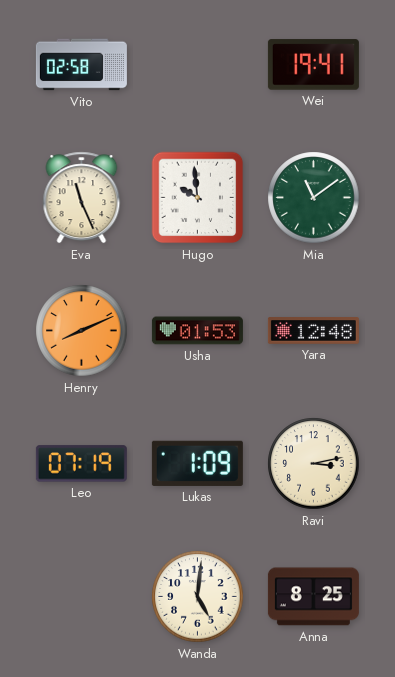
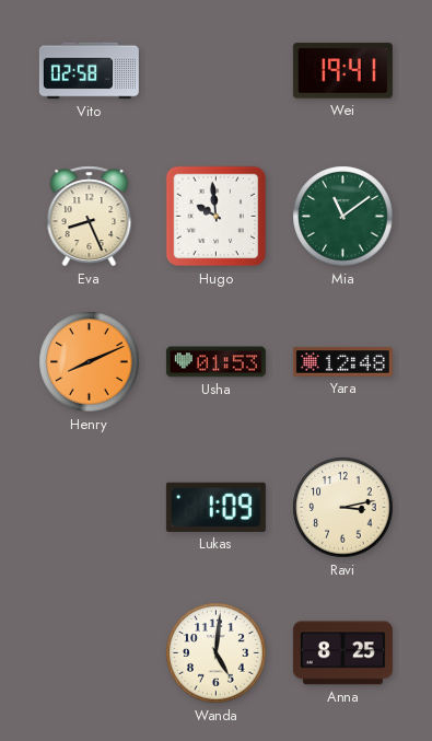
Eva: 11:26 -> 8:26 (90, 217)
Leo: 07:19 -> none (81, 464)
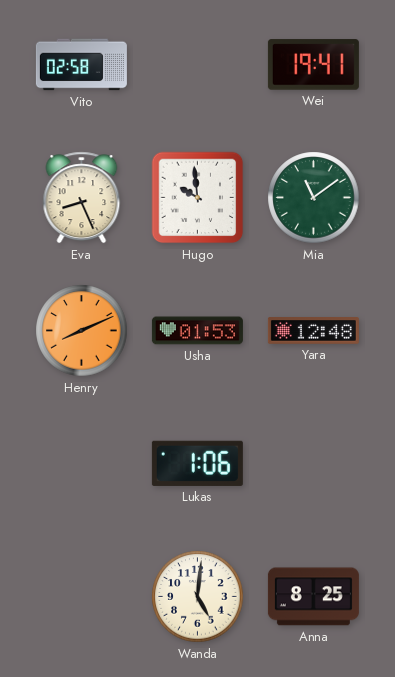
Lukas: 1:09 -> 1:06 (197, 463)
Ravi: 3:13 -> none (343, 508)
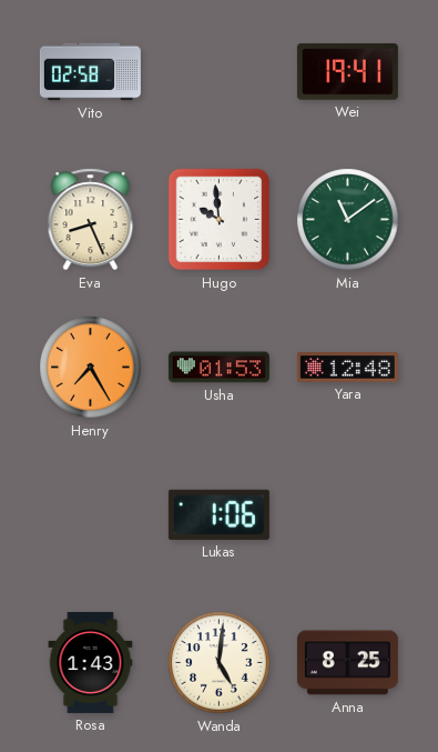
Henry: 8:11 -> 7:25 (91, 368)
Rosa: none -> 1:43 (91, 662)
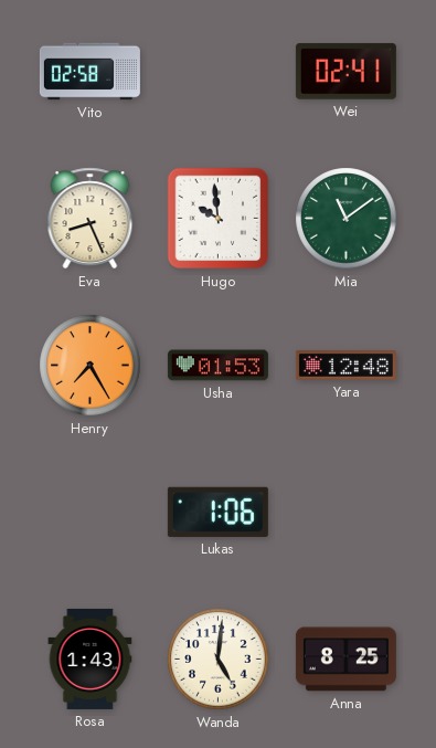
Wei: 19:41 -> 02:41 (345, 72)
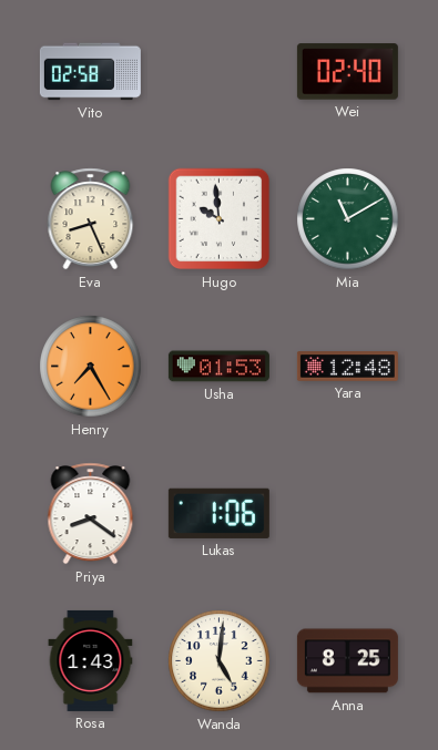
Wei: 02:41 -> 02:40 (347, 72)
Mia: 11:09 -> 11:10 (348, 219)
Priya: none -> 8:21 (91, 514)
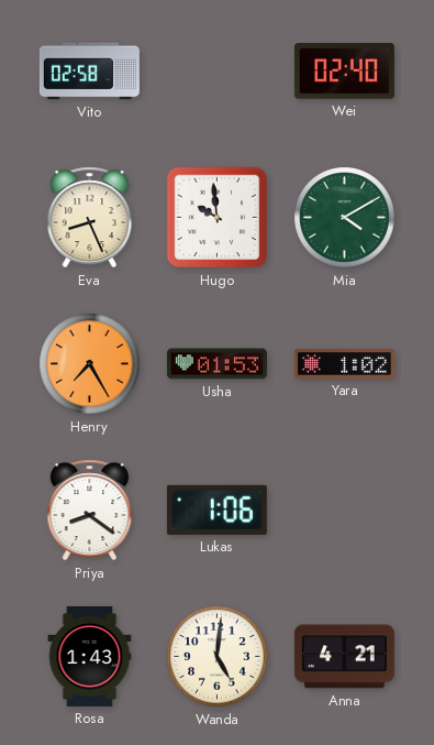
Mia: 11:10 -> 4:10 (345, 218)
Yara: 12:48 -> 1:02 (344, 364)
Anna: 8:25 -> 4:21 (344, 657)
